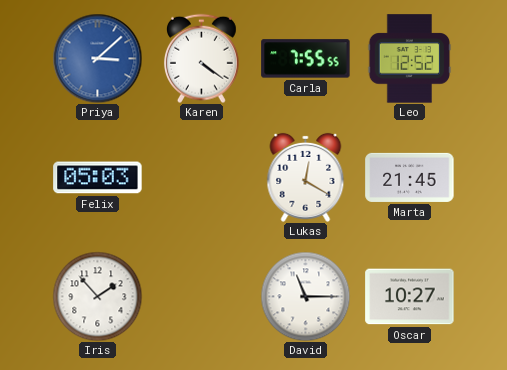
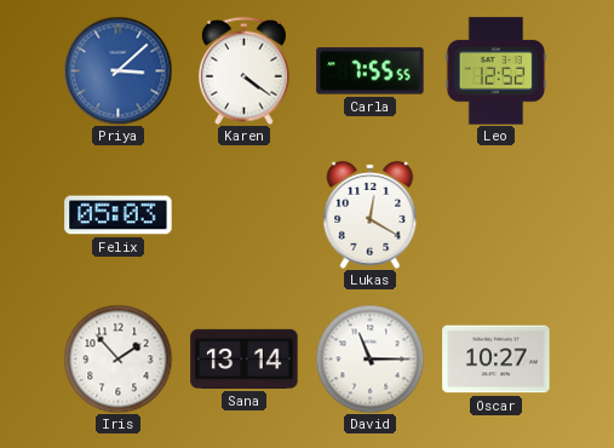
Marta: 21:45 -> none (410, 177)
Sana: none -> 13:14 (245, 358)
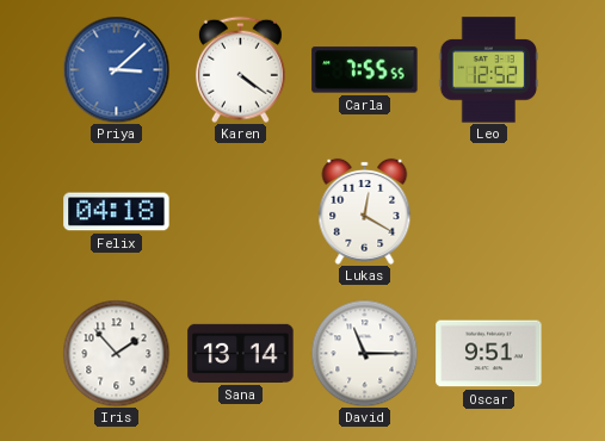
Felix: 05:03 -> 04:18 (117, 212)
Oscar: 10:27 -> 9:51 (489, 354)
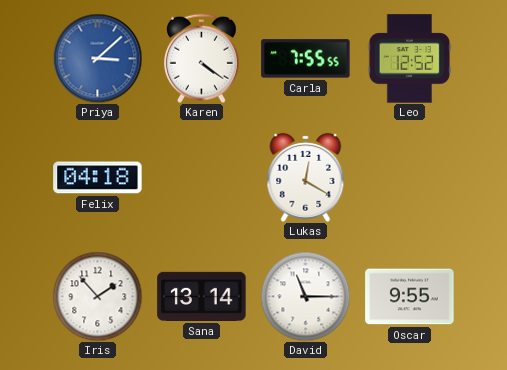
Oscar: 9:51 -> 9:55 (410, 297)
